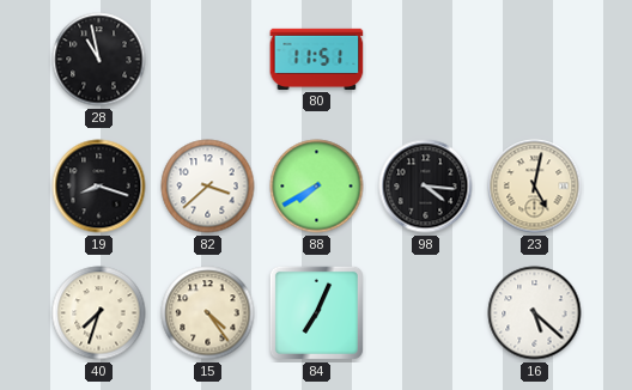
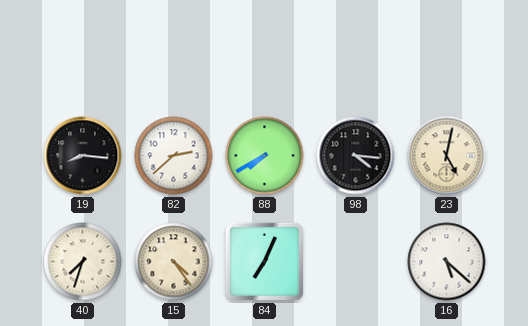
28: 10:58 -> none (99, 60)
80: 11:51 -> none (317, 59)
19: 8:18 -> 8:16 (83, 156)
82: 3:38 -> 2:38 (174, 156)
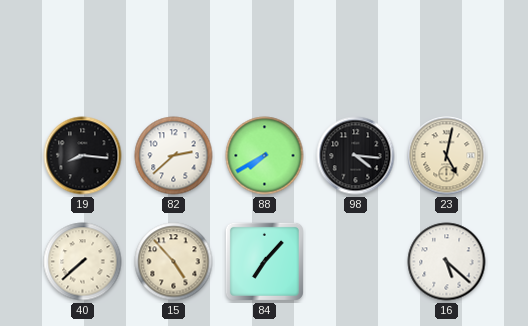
40: 7:33 -> 7:38 (83, 262)
15: 4:24 -> 4:53 (174, 262)
84: 7:04 -> 7:07 (264, 261)
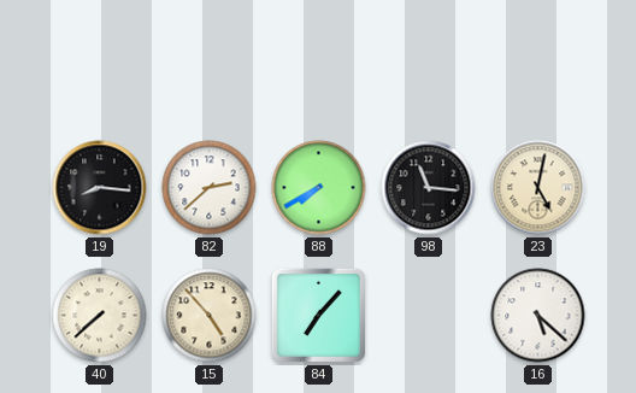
98: 4:16 -> 11:16 (429, 188)
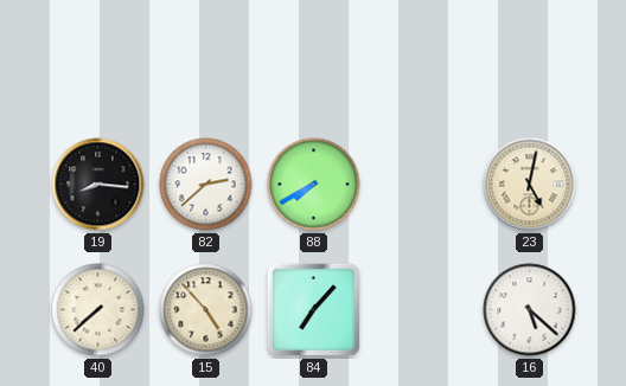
98: 11:16 -> none (429, 188)
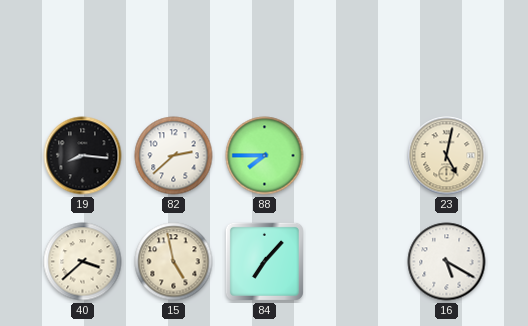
88: 7:40 -> 7:45 (265, 156)
40: 7:38 -> 3:38 (83, 262)
15: 4:53 -> 4:58 (174, 262)
16: 5:22 -> 5:20 (447, 262)
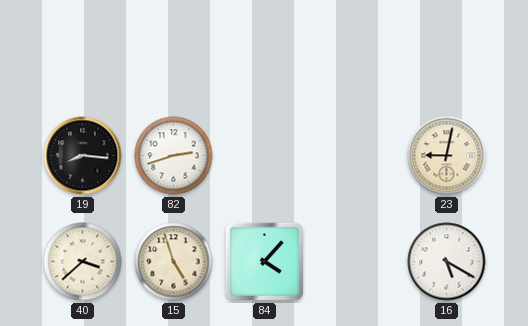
82: 2:38 -> 2:42 (174, 156)
88: 7:45 -> none (265, 156)
23: 5:02 -> 9:02 (447, 156)
15: 4:58 -> 4:57 (174, 262)
84: 7:07 -> 4:07 (264, 261)
